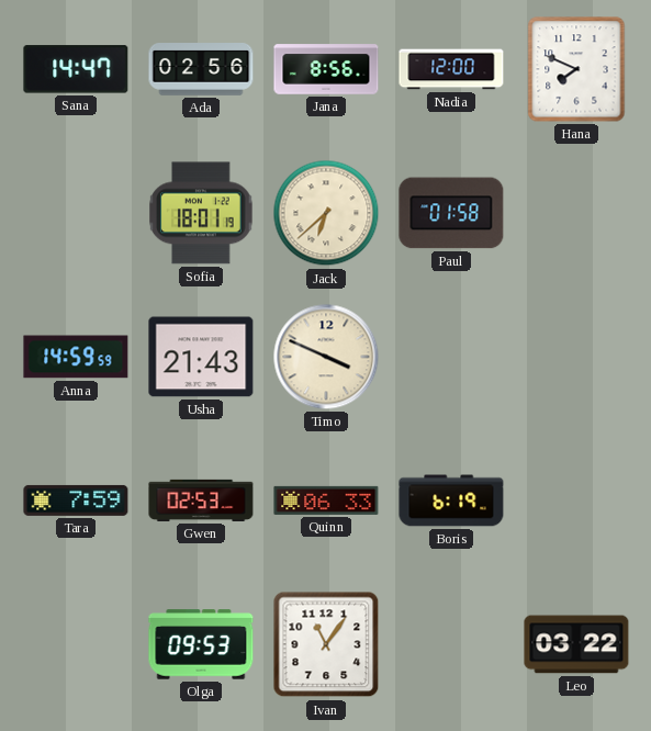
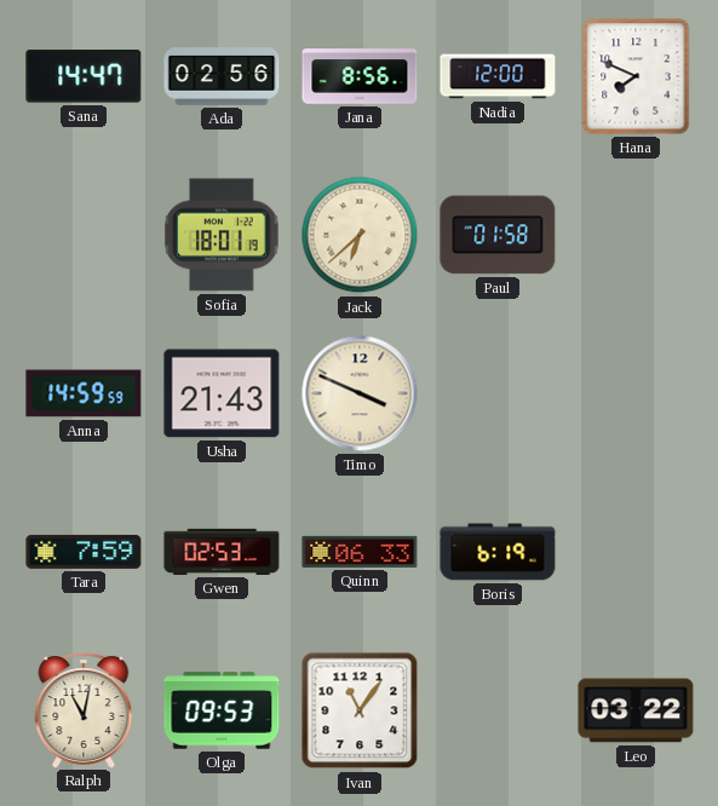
Ralph: none -> 11:02 (84, 710)
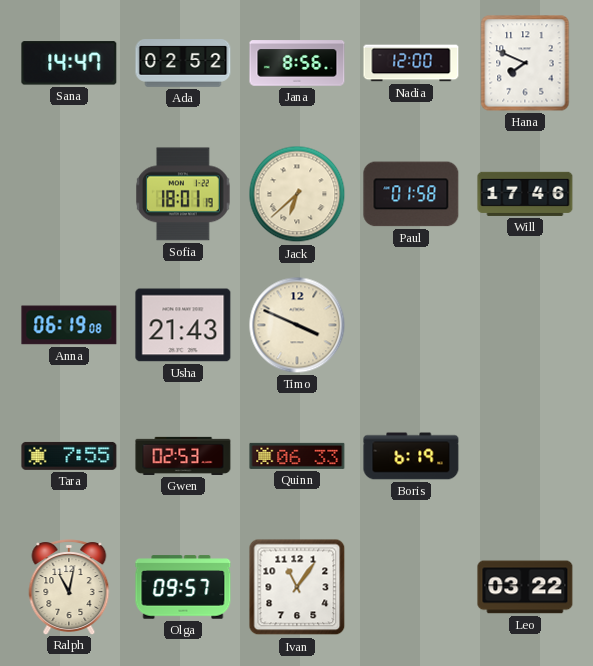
Ada: 02:56 -> 02:52 (183, 64)
Will: none -> 17:46 (525, 194)
Anna: 14:59 -> 06:19 (69, 325)
Tara: 7:59 -> 7:55 (69, 456)
Olga: 09:53 -> 09:57 (183, 587)
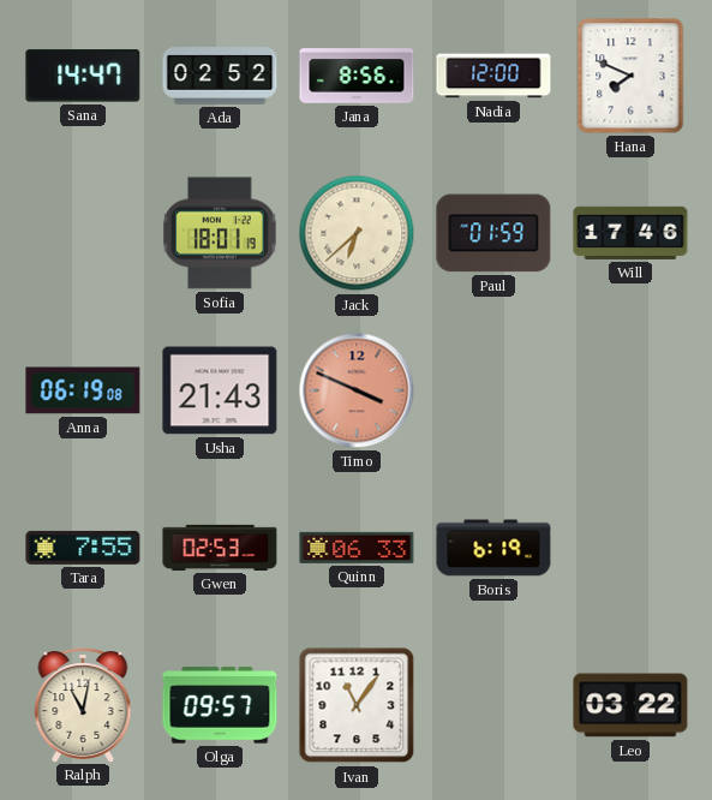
Paul: 01:58 -> 01:59 (493, 233)
Timo dial: cream -> salmon (357, 390)
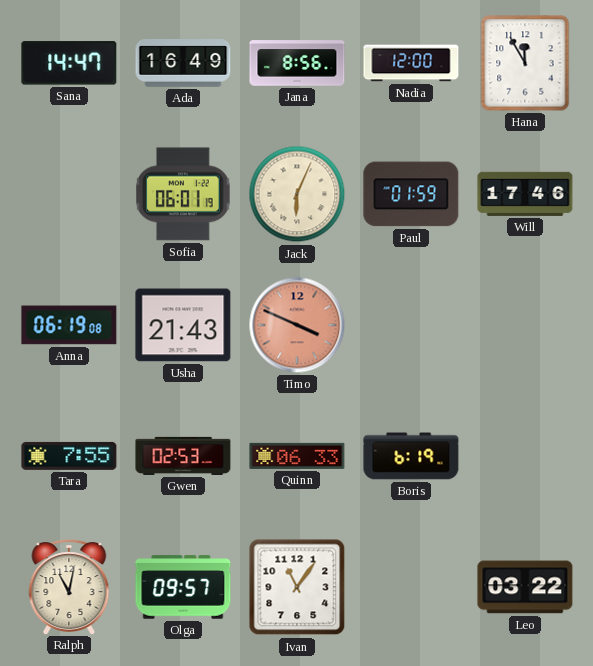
Ada: 02:52 -> 16:49 (183, 64)
Hana: 7:49 -> 11:55 (525, 63)
Sofia: 18:01 -> 06:01 (183, 194)
Jack: 6:38 -> 6:04 (297, 194)
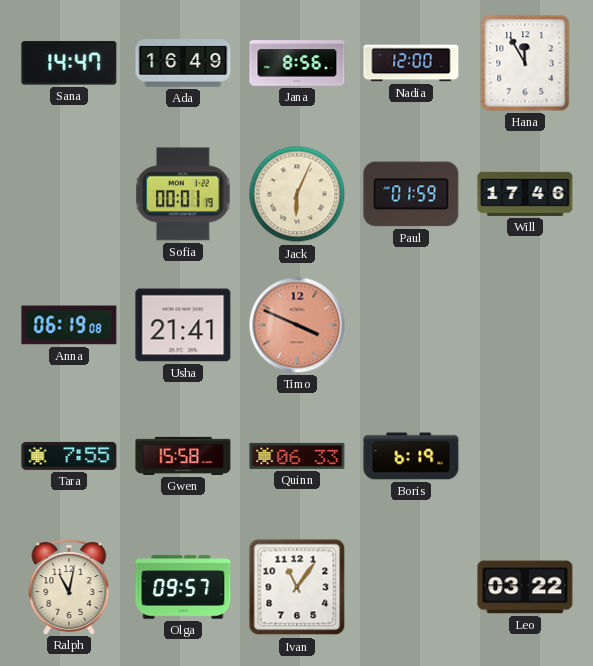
Sofia: 06:01 -> 00:01 (183, 194)
Usha: 21:43 -> 21:41 (183, 325)
Gwen: 02:53 -> 15:58 (183, 456)
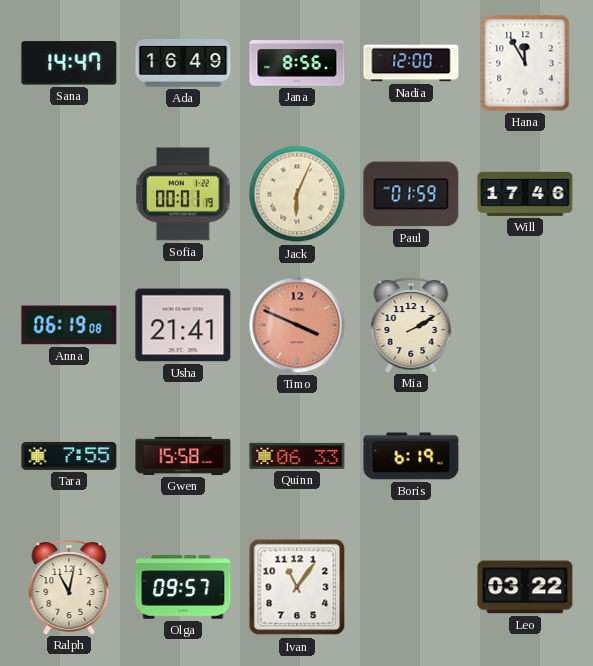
Mia: none -> 2:10 (411, 325)
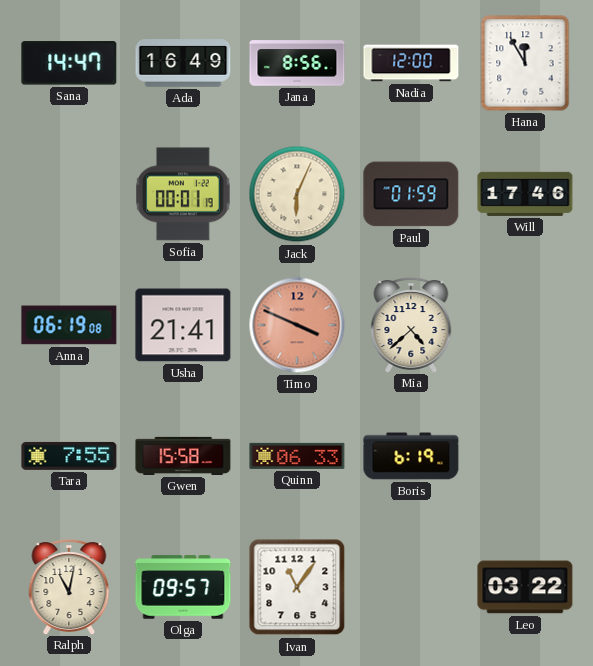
Mia: 2:10 -> 4:38 (411, 325)
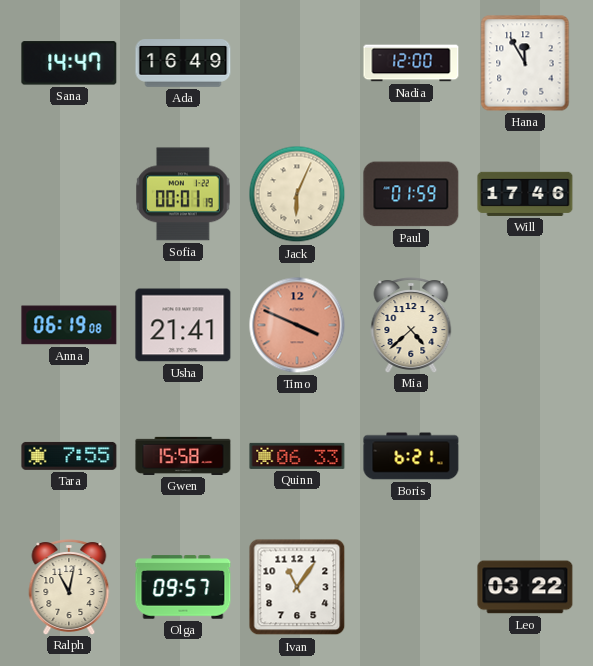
Jana: 8:56 -> none (297, 63)
Boris: 6:19 -> 6:21 (411, 456)
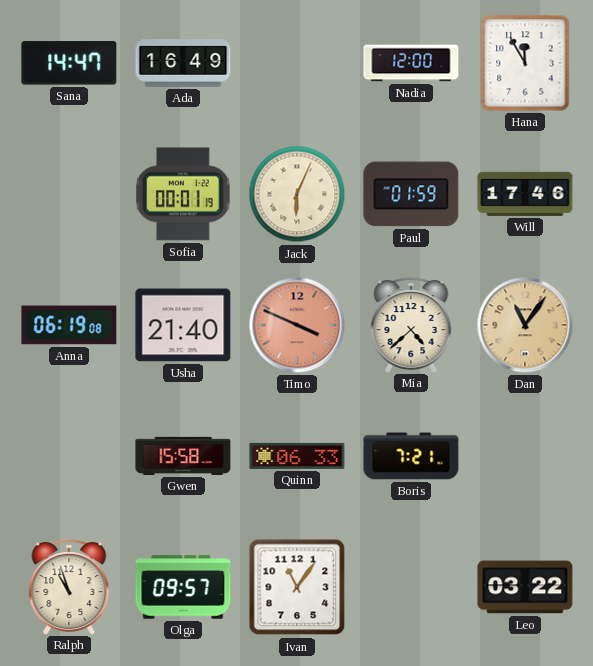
Usha: 21:41 -> 21:40 (183, 325)
Dan: none -> 11:06 (525, 325)
Tara: 7:55 -> none (69, 456)
Boris: 6:21 -> 7:21 (411, 456)
Ralph: 11:02 -> 10:57 (69, 587)
